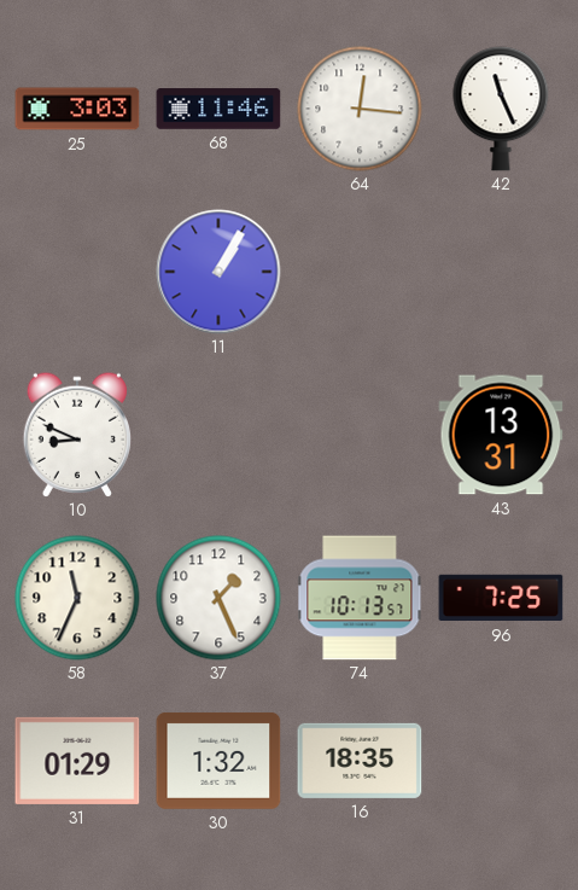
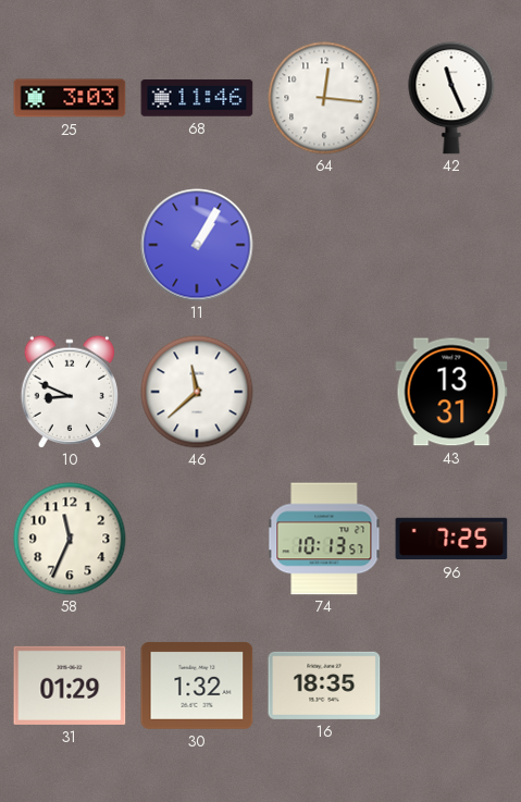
46: none -> 11:38 (197, 392)
37: 1:26 -> none (218, 598)
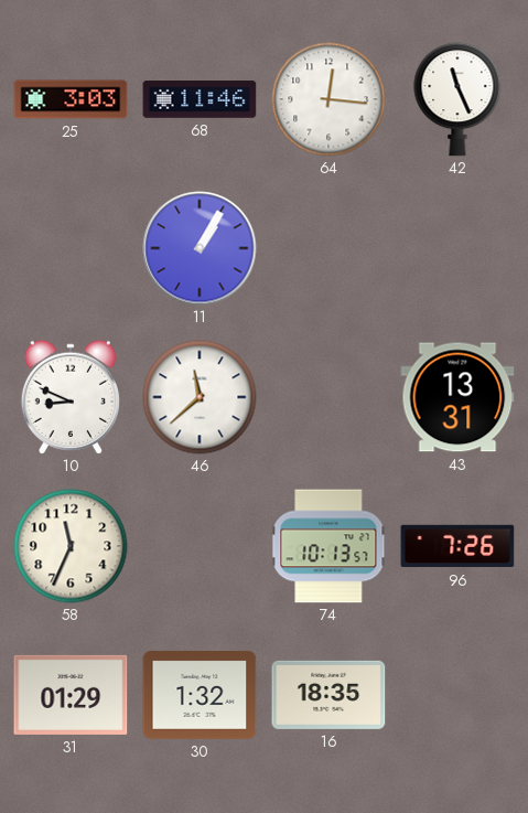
96: 7:25 -> 7:26 (457, 546)
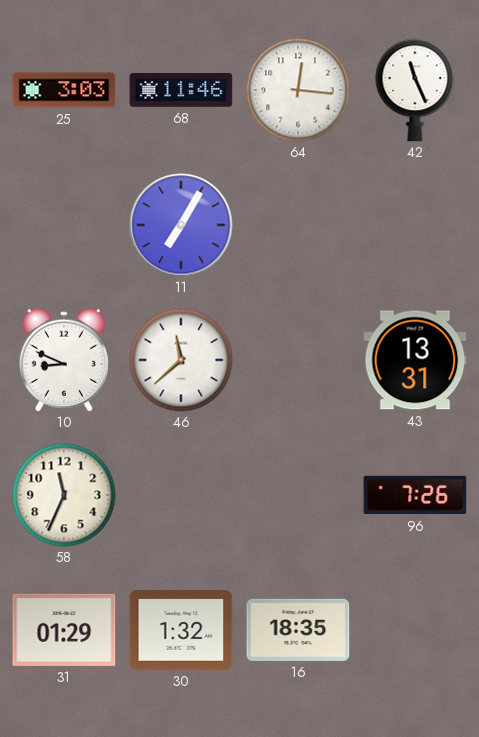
11: 1:05 -> 7:05 (181, 225)
74: 10:13 -> none (328, 546)
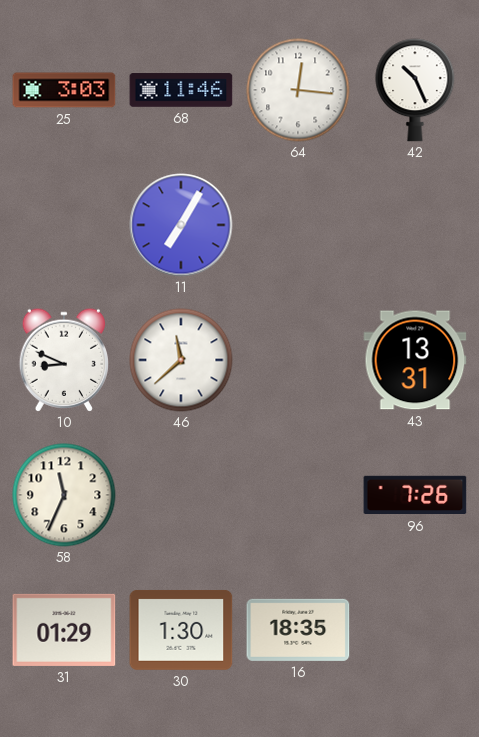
42: 11:26 -> 10:26 (415, 90)
30: 1:32 -> 1:30 (181, 630)
